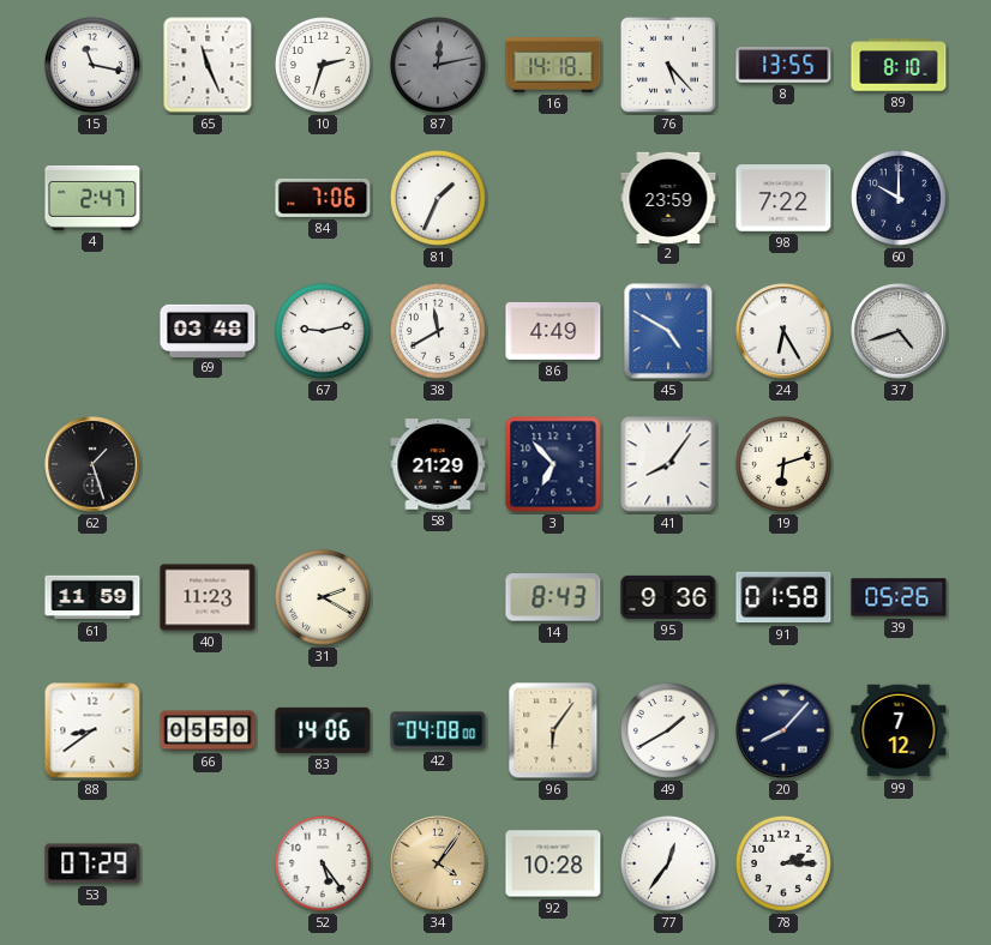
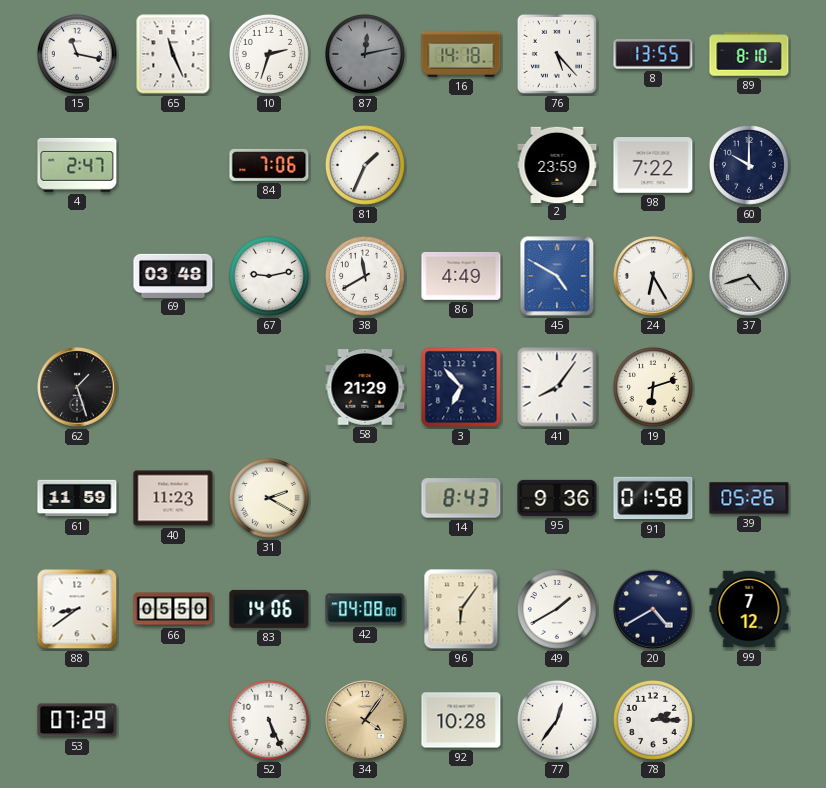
20: 8:07 -> 4:40 (653, 609)
52: 5:24 -> 5:26 (269, 720)
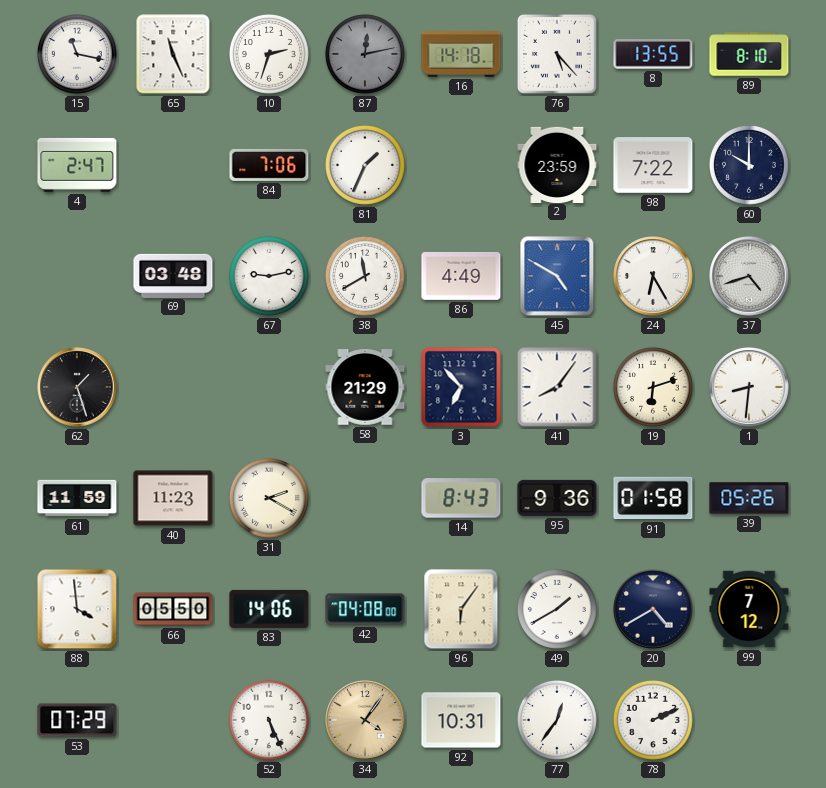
1: none -> 8:31 (749, 387)
88: 8:39 -> 3:59 (77, 609)
92: 10:28 -> 10:31 (461, 720)
78: 2:15 -> 2:11 (653, 720)
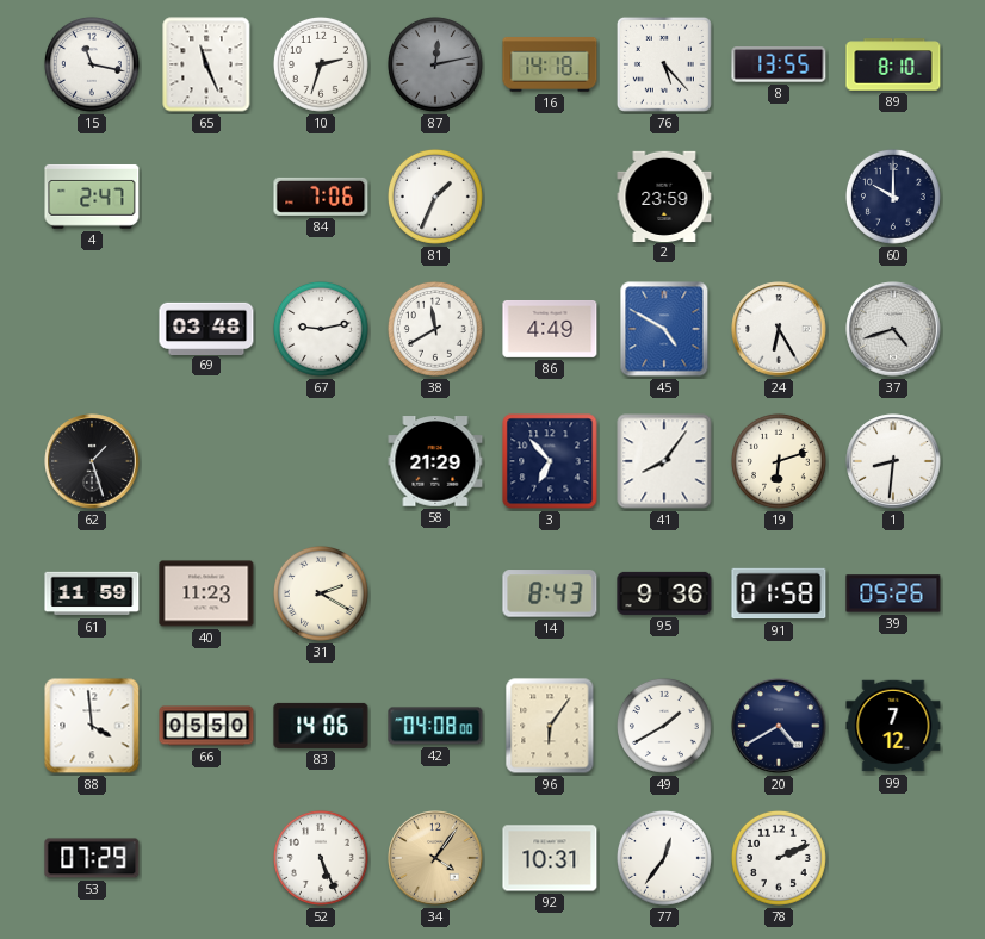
98: 7:22 -> none (653, 165)
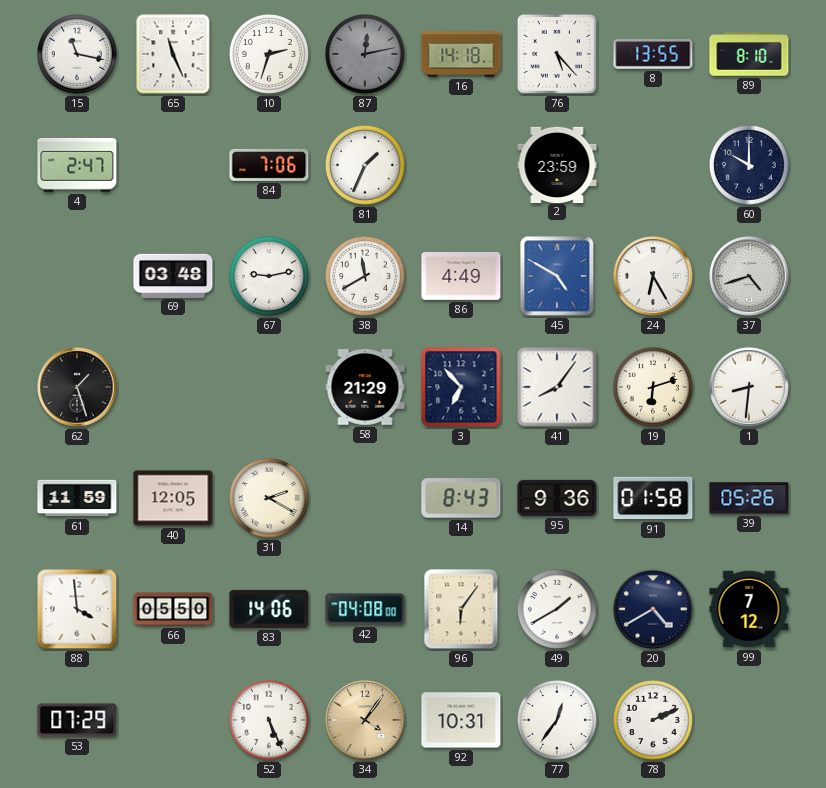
40: 11:23 -> 12:05 (173, 498)
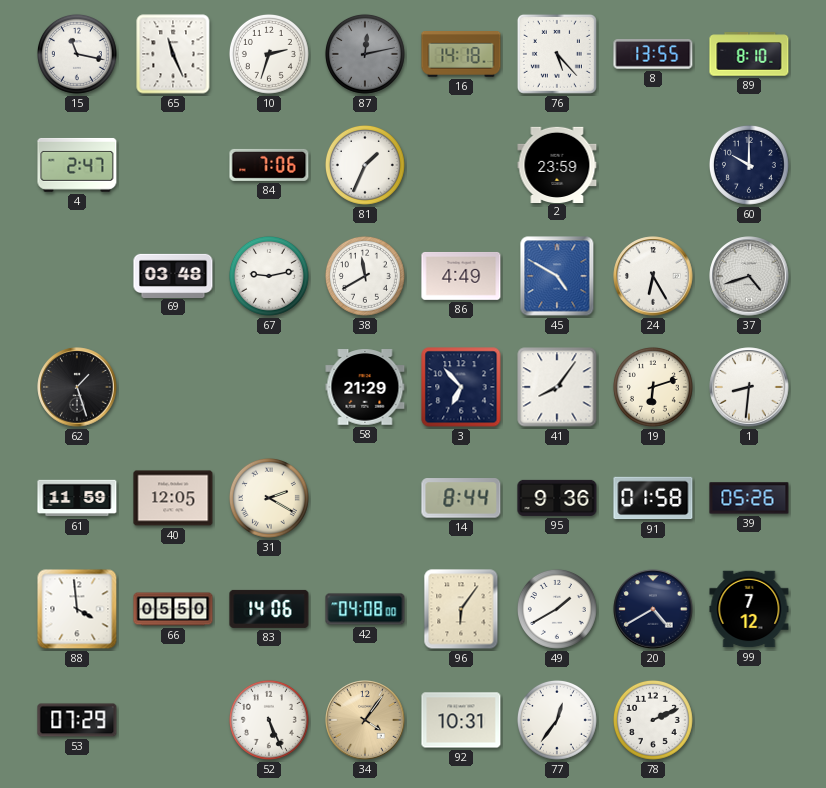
14: 8:43 -> 8:44 (461, 498)
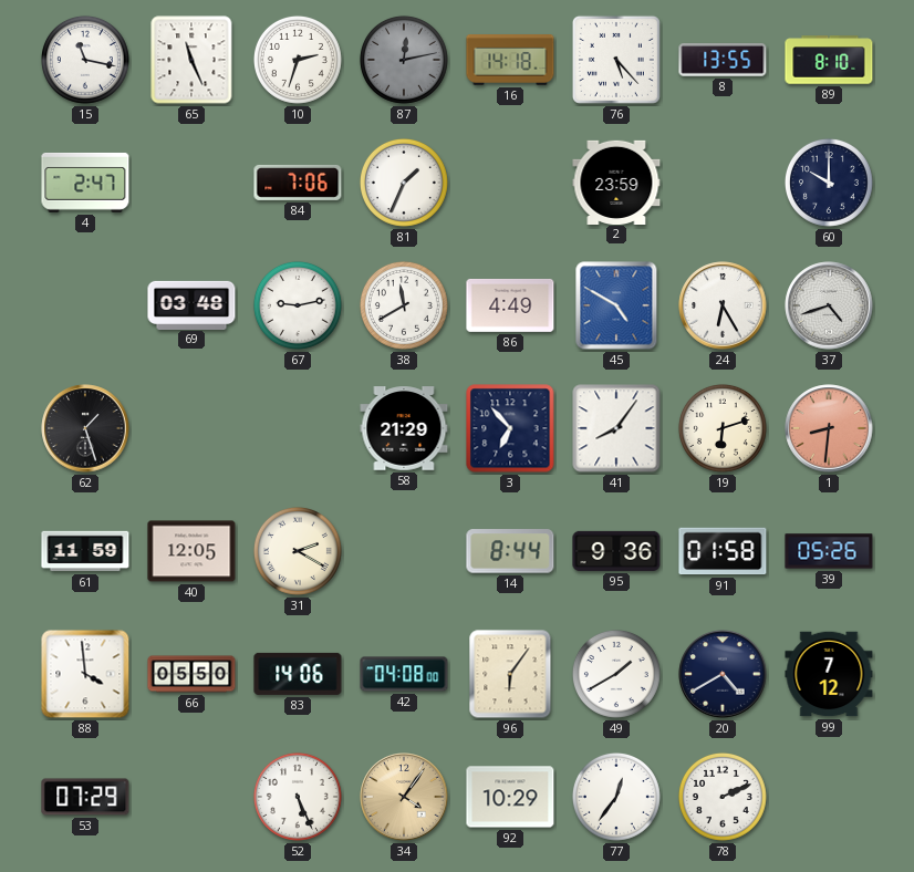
1 dial: white -> salmon (829, 428)
92: 10:31 -> 10:29 (510, 797)
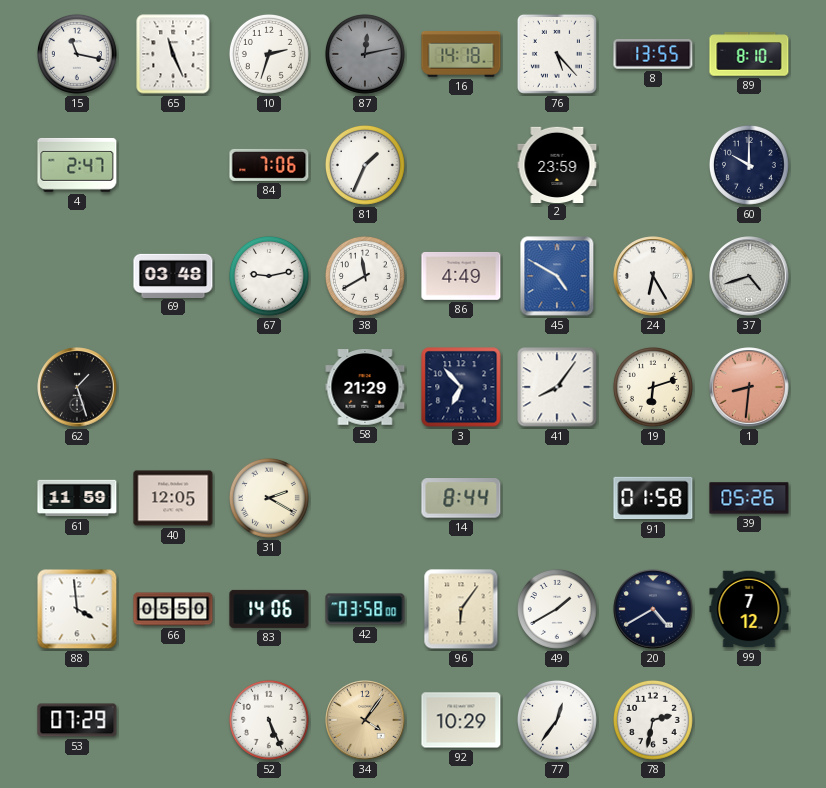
95: 9:36 -> none (616, 551)
42: 04:08 -> 03:58 (365, 609)
78: 2:11 -> 2:32 (653, 720)
